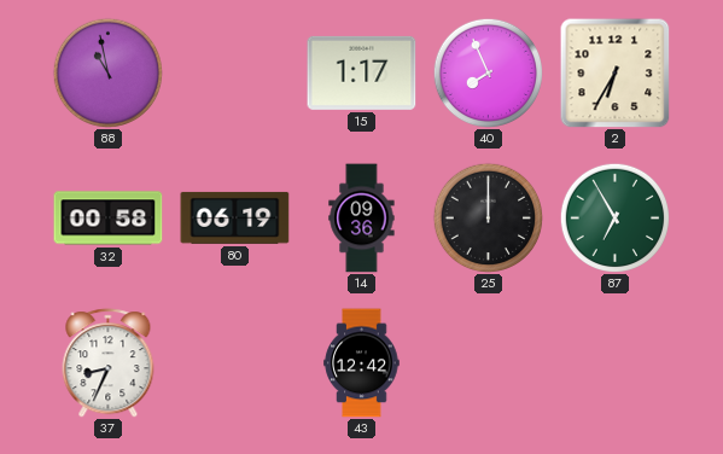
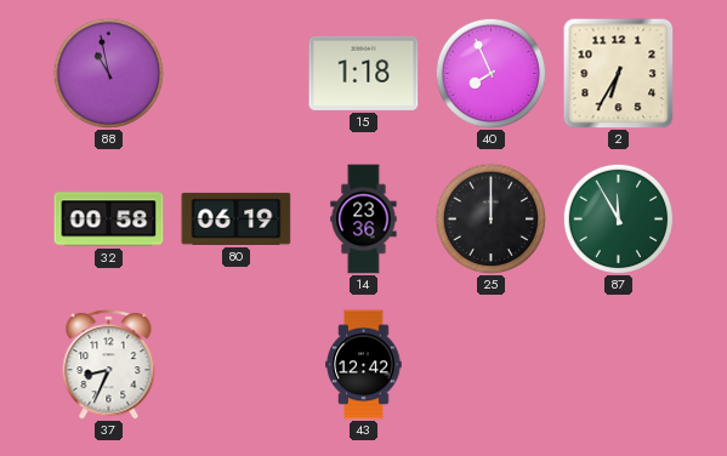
15: 1:17 -> 1:18 (364, 73)
14: 09:36 -> 23:36 (364, 220)
87: 6:55 -> 11:55 (618, 218)
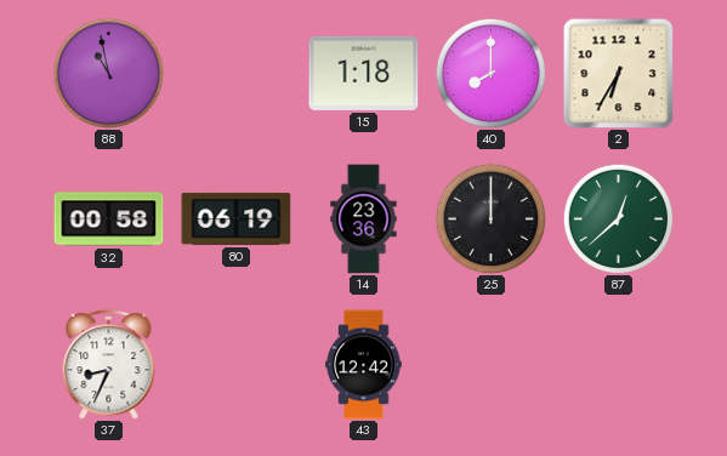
40: 7:56 -> 8:00 (490, 73)
87: 11:55 -> 12:38 (618, 218)
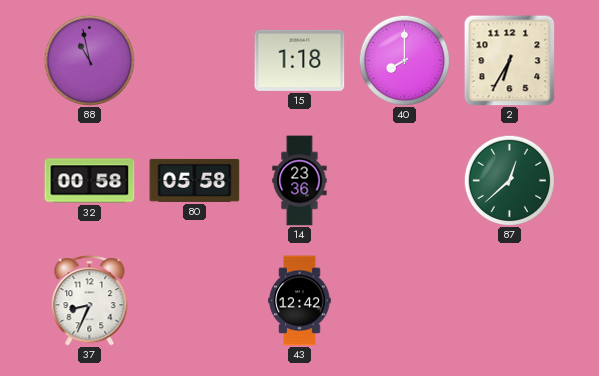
80: 06:19 -> 05:58 (195, 180)
25: 12:00 -> none (490, 218)
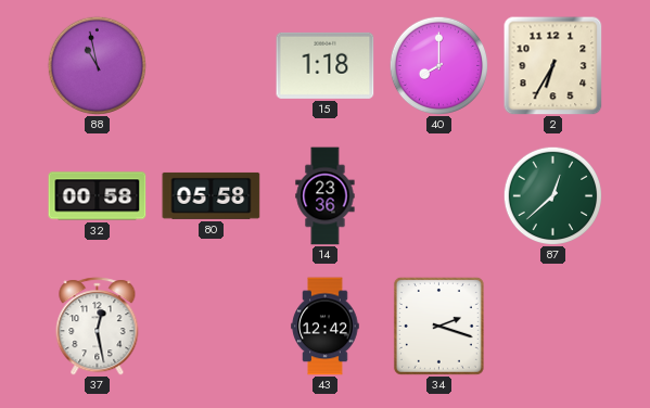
37: 8:34 -> 12:28 (98, 327)
34: none -> 2:18 (438, 326)
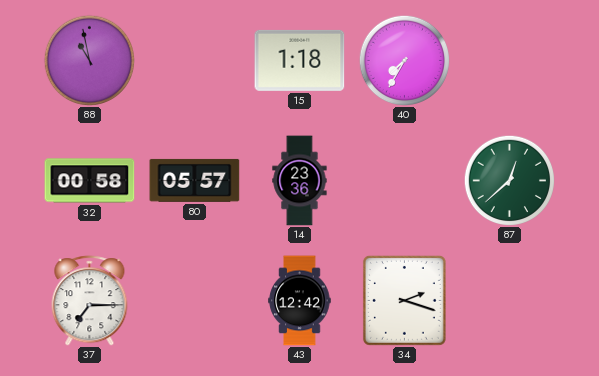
40: 8:00 -> 7:35 (404, 60)
2: 6:35 -> none (553, 66)
80: 05:58 -> 05:57 (195, 180)
37: 12:28 -> 7:15 (90, 301)
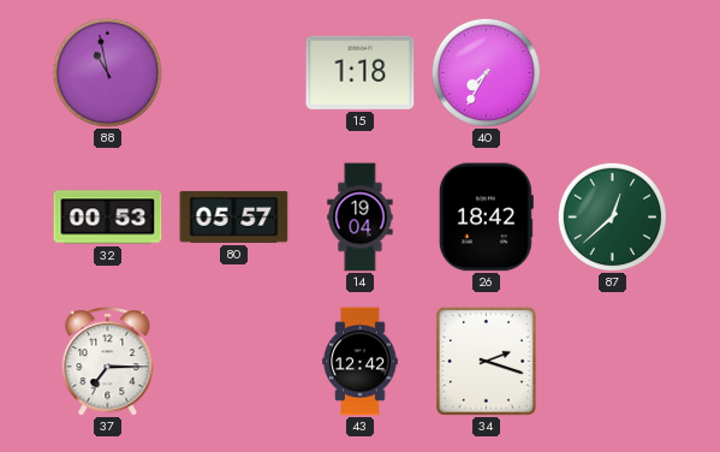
32: 00:58 -> 00:53 (108, 218)
14: 23:36 -> 19:04 (361, 218)
26: none -> 18:42 (486, 218)
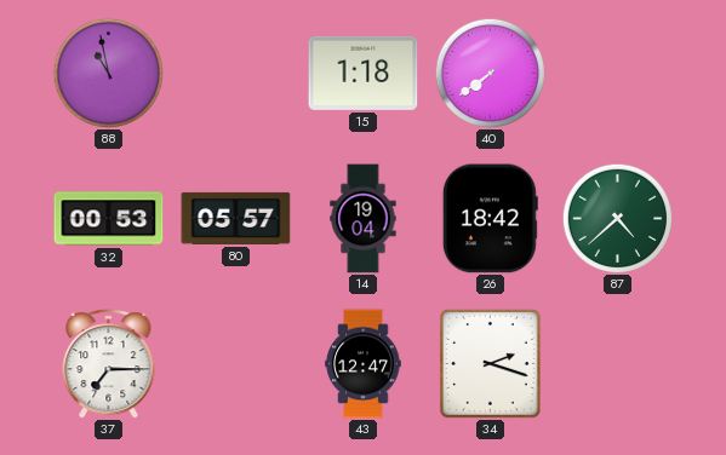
40: 7:35 -> 7:39 (490, 73)
87: 12:38 -> 4:38 (617, 218)
43: 12:42 -> 12:47 (364, 364)
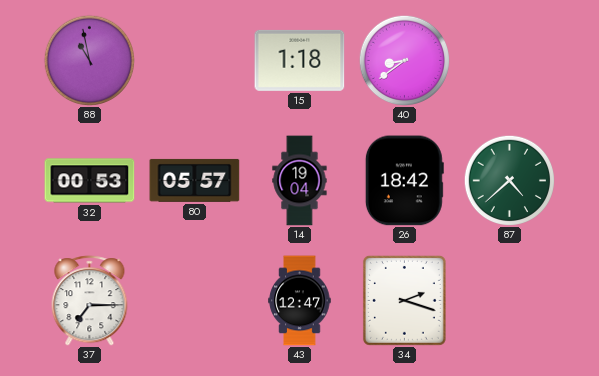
40: 7:39 -> 8:39 (404, 60)
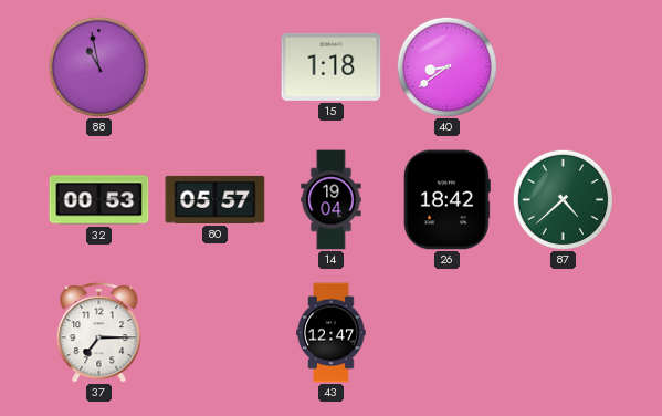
34: 2:18 -> none (404, 300)
